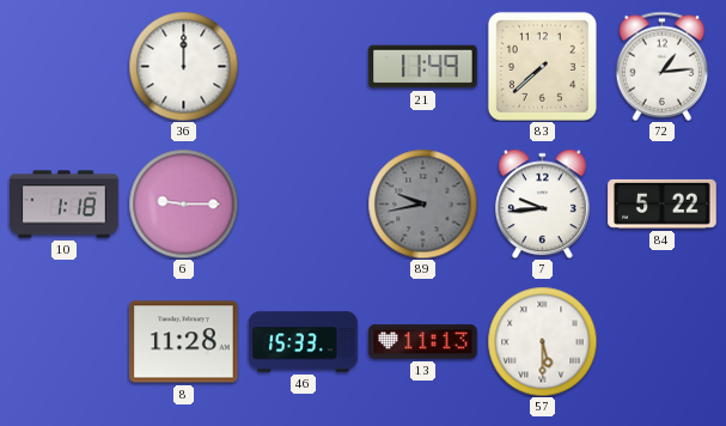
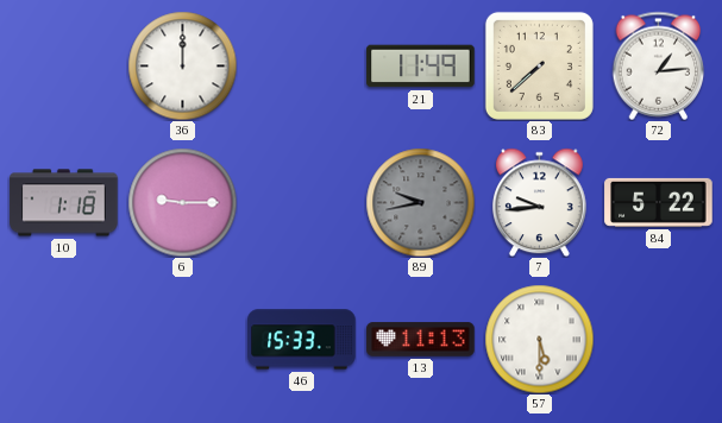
8: 11:28 -> none (184, 342)
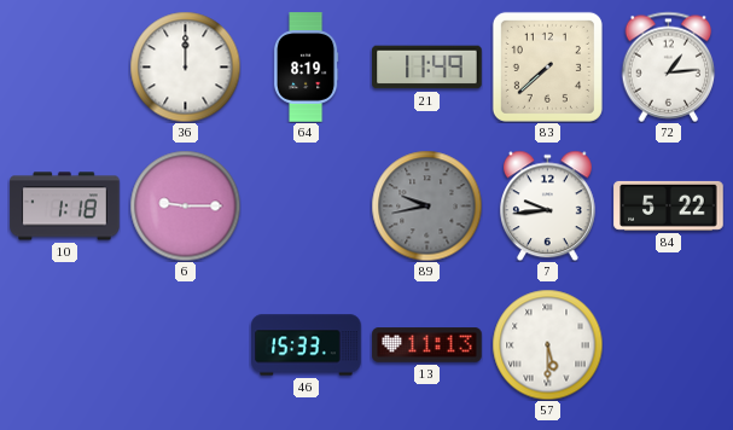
64: none -> 8:19 (306, 68)
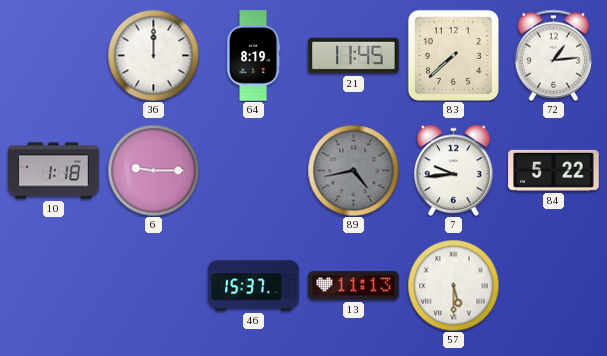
21: 11:49 -> 11:45 (354, 56)
89: 9:43 -> 4:43 (353, 170)
46: 15:33 -> 15:37 (254, 286)
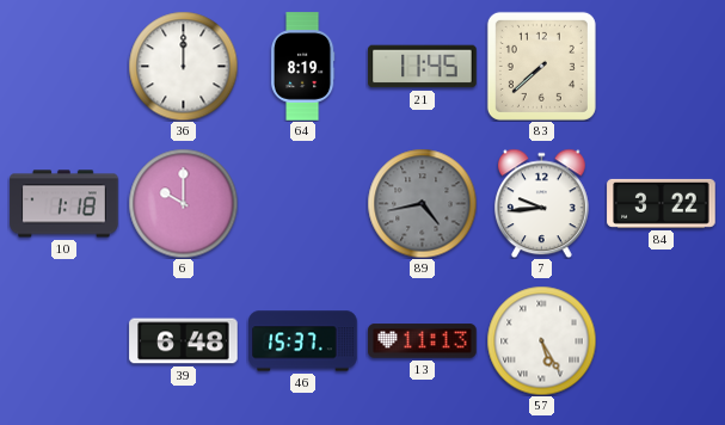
72: 1:14 -> none (554, 55)
6: 9:15 -> 10:00 (183, 203)
84: 5:22 -> 3:22 (662, 203)
39: none -> 6:48 (184, 341)
57: 5:30 -> 5:25 (541, 340)
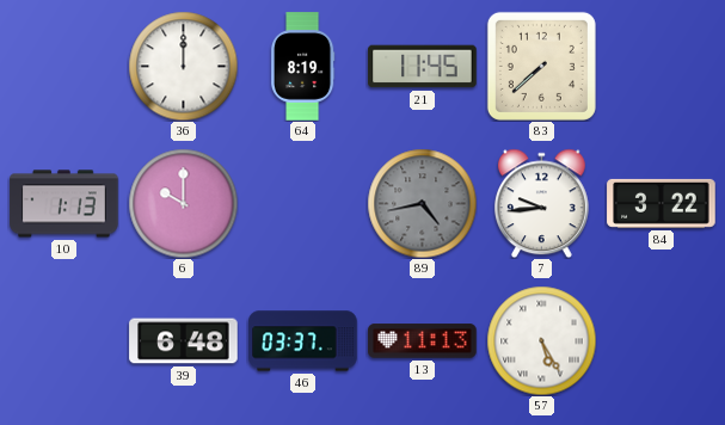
10: 1:18 -> 1:13 (64, 204)
46: 15:37 -> 03:37 (303, 341)
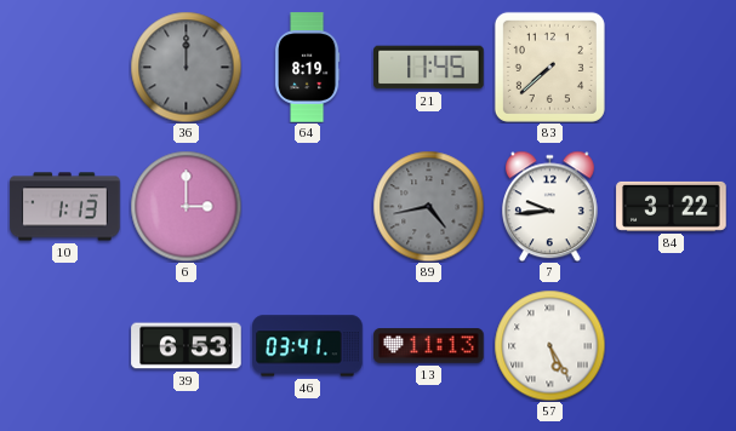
36 dial: white -> grey (186, 67)
6: 10:00 -> 3:00 (186, 206)
39: 6:48 -> 6:53 (187, 346)
46: 03:37 -> 03:41 (308, 346)
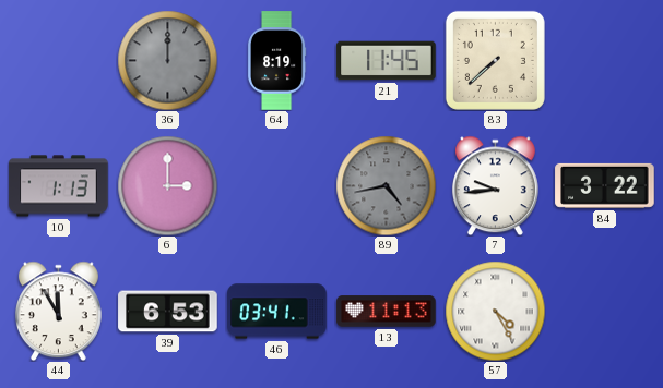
44: none -> 11:55 (58, 311)
57: 5:25 -> 4:25 (495, 311)
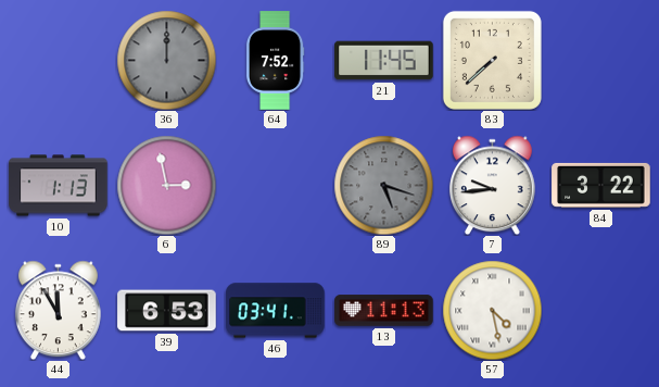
64: 8:19 -> 7:52 (275, 61)
6: 3:00 -> 2:58 (166, 185)
89: 4:43 -> 5:18 (383, 185)
57: 4:25 -> 4:28 (492, 310)
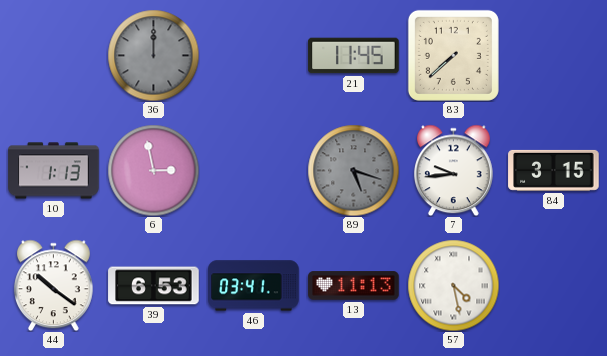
64: 7:52 -> none (275, 61)
84: 3:22 -> 3:15 (554, 170)
44: 11:55 -> 10:21 (53, 285)
